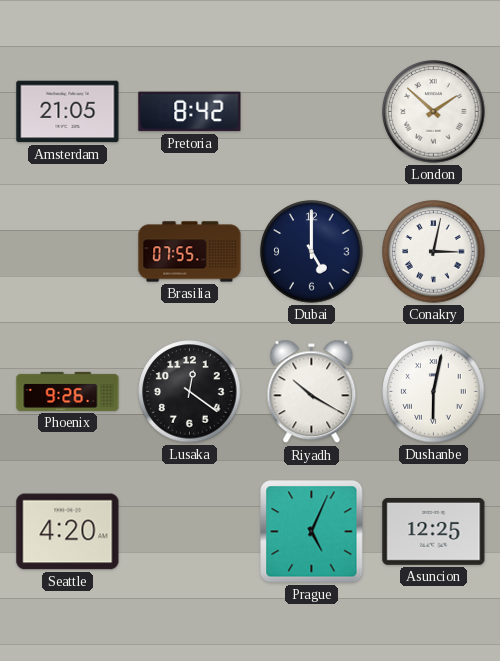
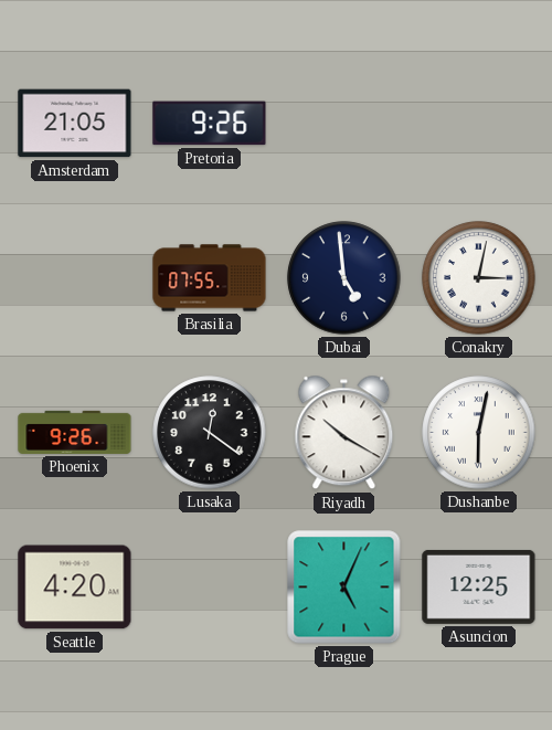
Pretoria: 8:42 -> 9:26 (210, 124)
London: 1:52 -> none (434, 112)
Dubai: 5:00 -> 4:59 (344, 278)
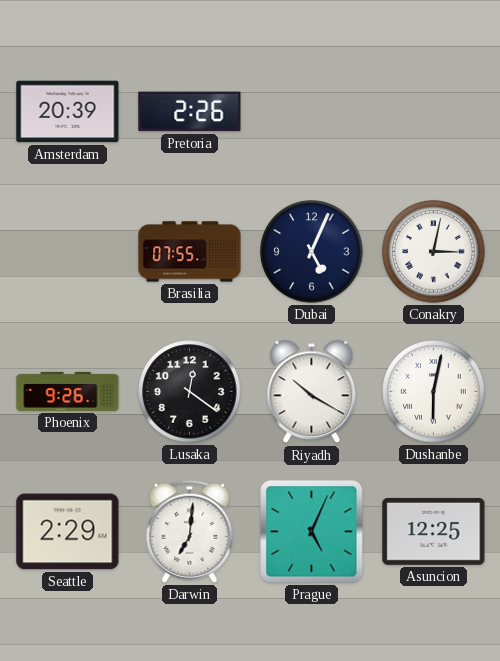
Amsterdam: 21:05 -> 20:39 (68, 112)
Pretoria: 9:26 -> 2:26 (190, 112)
Dubai: 4:59 -> 5:04 (312, 252)
Seattle: 4:20 -> 2:29 (68, 532)
Darwin: none -> 7:01 (190, 531)
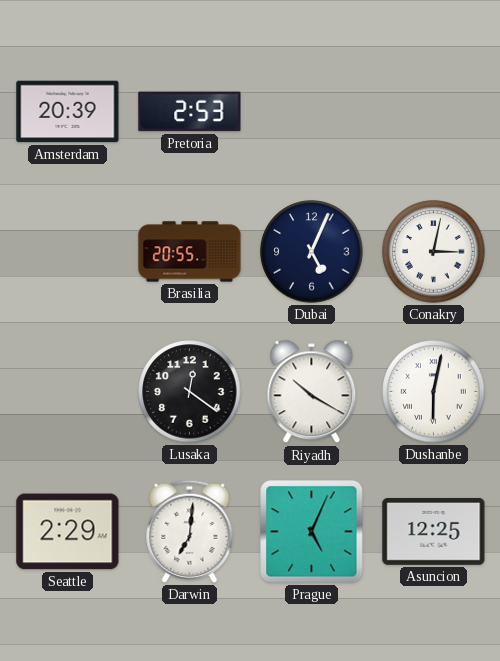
Pretoria: 2:26 -> 2:53 (190, 112)
Brasilia: 07:55 -> 20:55 (190, 252)
Phoenix: 9:26 -> none (68, 391)
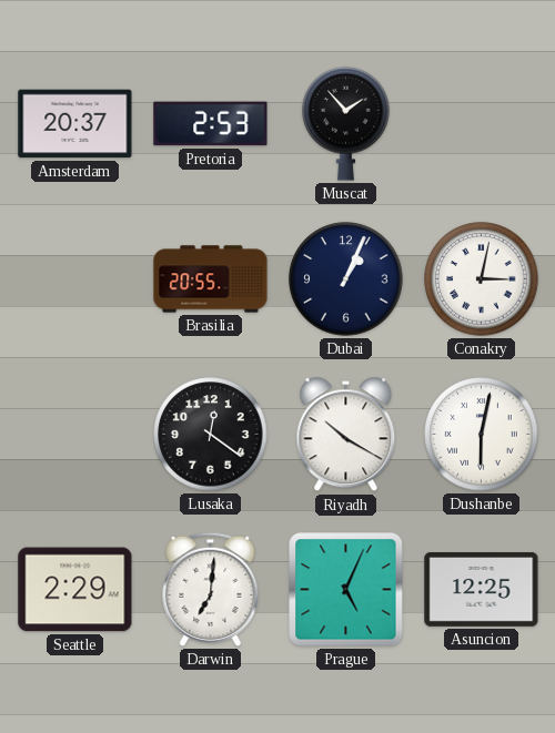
Amsterdam: 20:39 -> 20:37 (75, 124)
Muscat: none -> 1:53 (346, 123)
Dubai: 5:04 -> 1:04 (346, 279)
